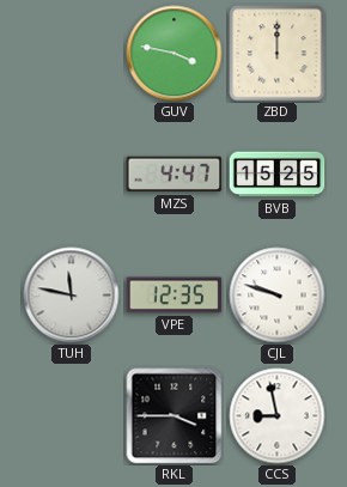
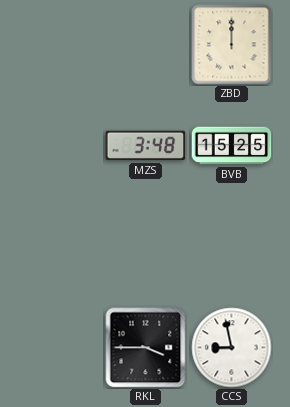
GUV: 3:47 -> none (175, 54)
MZS: 4:47 -> 3:48 (146, 146)
TUH: 11:47 -> none (72, 296)
VPE: 12:35 -> none (175, 296)
CJL: 9:48 -> none (278, 296)
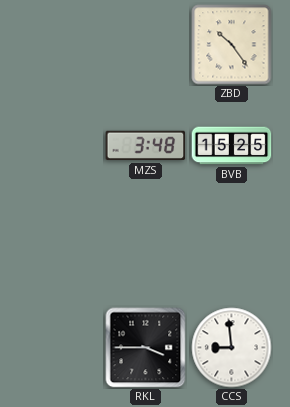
ZBD: 12:00 -> 10:24 (232, 45)
CCS: 8:58 -> 8:59 (232, 348)
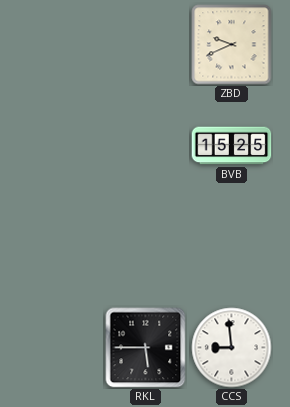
ZBD: 10:24 -> 9:41 (232, 45)
MZS: 3:48 -> none (146, 146)
RKL: 3:45 -> 5:45 (146, 348)
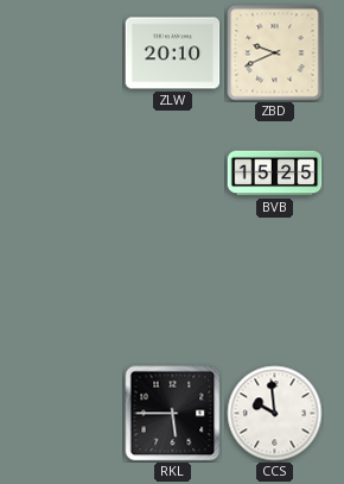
ZLW: none -> 20:10 (173, 54)
CCS: 8:59 -> 9:59 (275, 414)
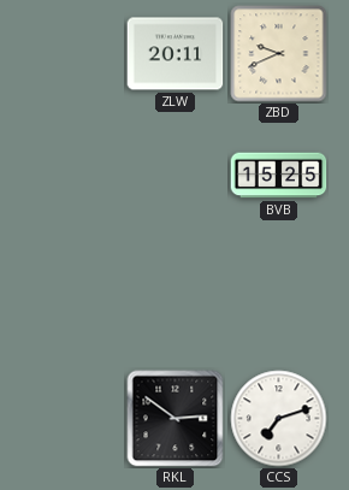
ZLW: 20:10 -> 20:11 (176, 54)
RKL: 5:45 -> 2:51 (176, 419)
CCS: 9:59 -> 7:12 (279, 419)
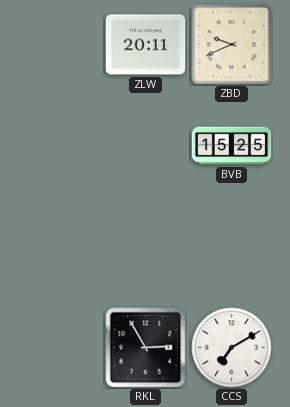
RKL: 2:51 -> 2:55 (146, 348)
CCS: 7:12 -> 7:10 (232, 348)
